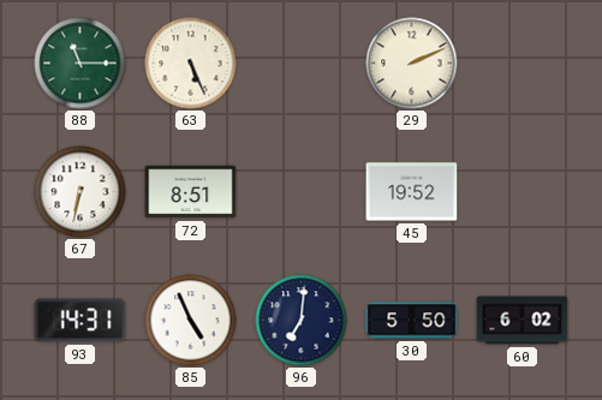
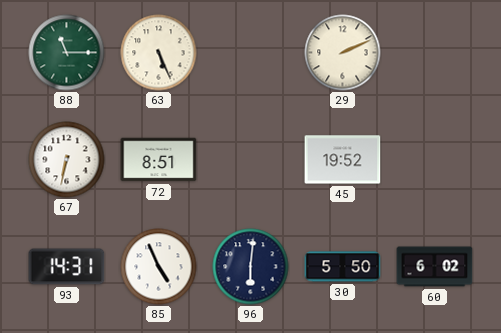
96: 7:01 -> 6:01 (251, 267)
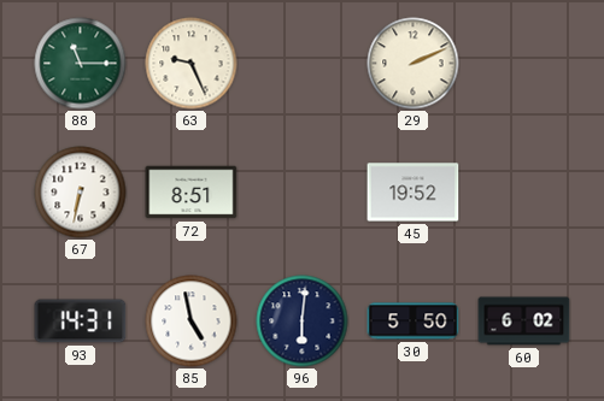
63: 5:26 -> 9:26 (192, 64)
85: 4:56 -> 4:58 (192, 322)
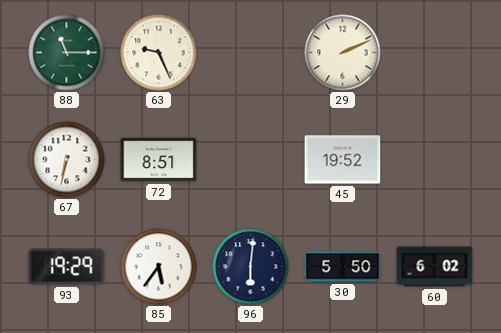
93: 14:31 -> 19:29 (67, 267)
85: 4:58 -> 5:36 (159, 267)
